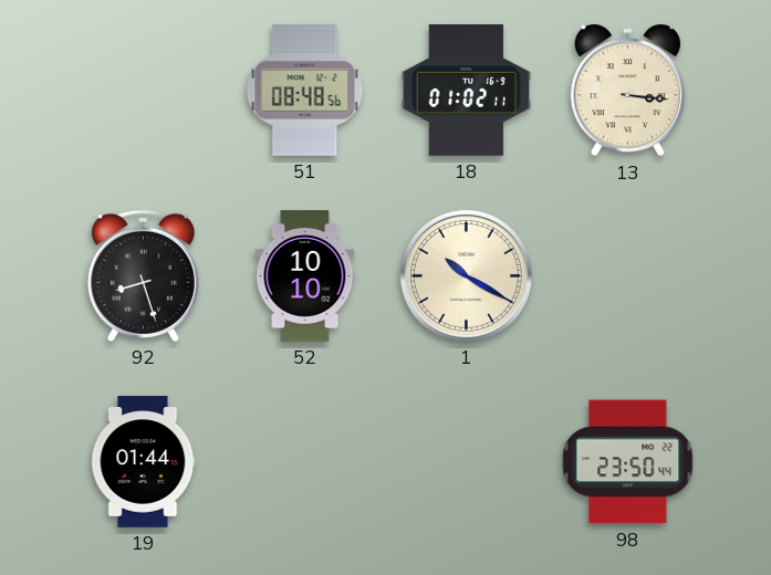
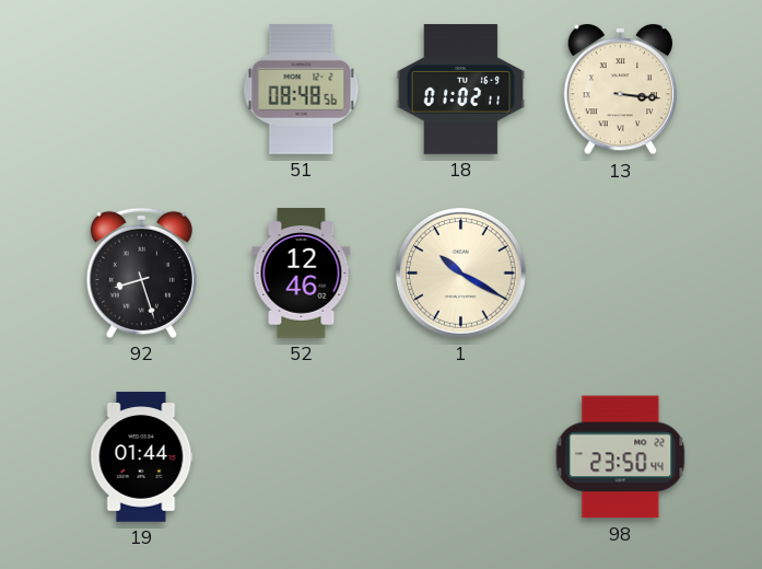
52: 10:10 -> 12:46 (302, 274)
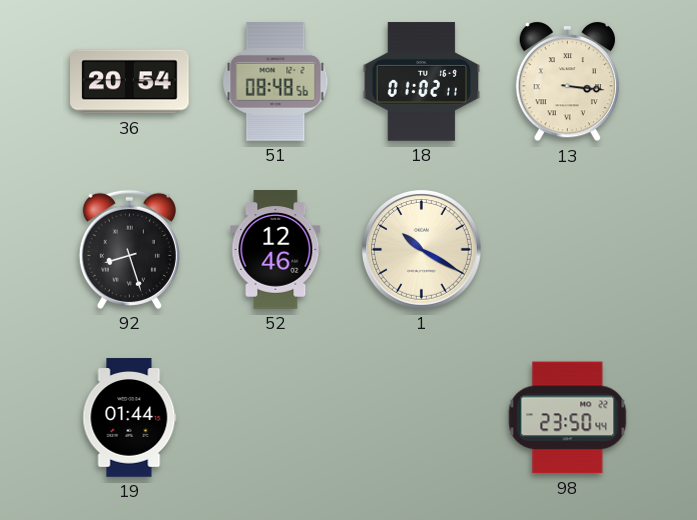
36: none -> 20:54 (130, 82)
